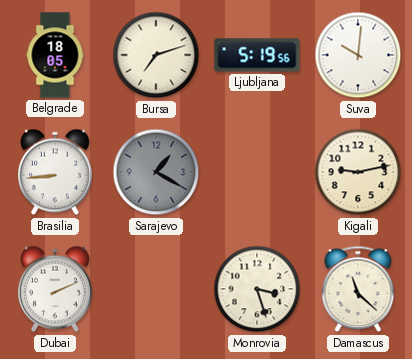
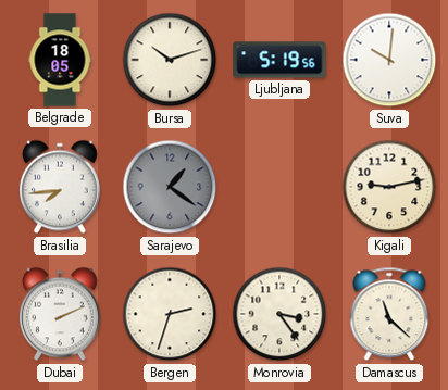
Bursa: 7:12 -> 10:12 (170, 60)
Brasilia: 8:44 -> 7:44 (61, 187)
Sarajevo: 1:20 -> 1:21 (170, 187)
Bergen: none -> 2:33 (170, 314)
Monrovia: 3:27 -> 3:24 (279, 314)
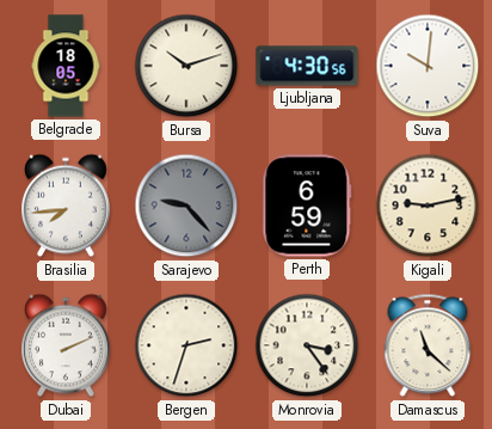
Ljubljana: 5:19 -> 4:30 (307, 66)
Sarajevo: 1:21 -> 9:23 (186, 206)
Perth: none -> 6:59 (307, 206)
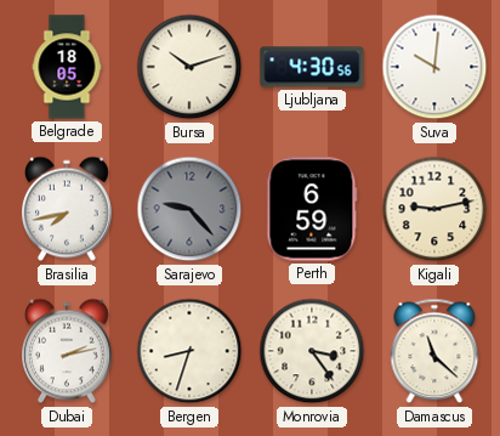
Brasilia: 7:44 -> 7:43 (68, 209)
Dubai: 2:11 -> 2:13 (68, 351)
Bergen: 2:33 -> 8:33 (189, 351)
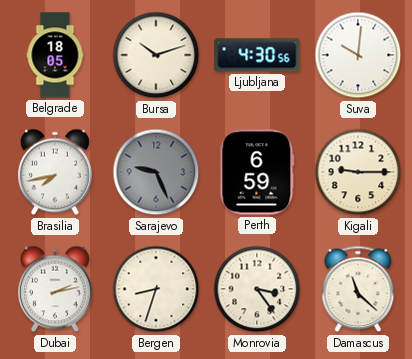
Sarajevo: 9:23 -> 9:26 (156, 172)
Kigali: 9:13 -> 9:15 (358, 172)
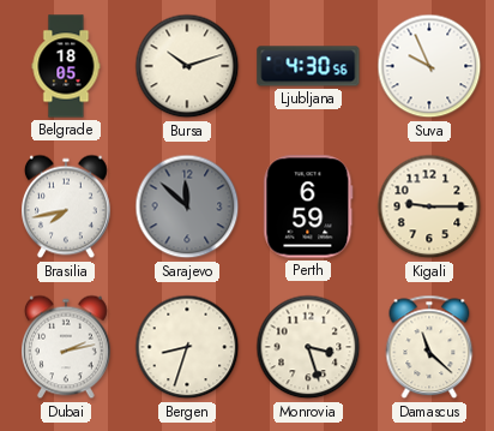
Suva: 10:01 -> 9:56 (429, 66)
Sarajevo: 9:26 -> 11:52 (187, 206)
Monrovia: 3:24 -> 3:27 (308, 347)
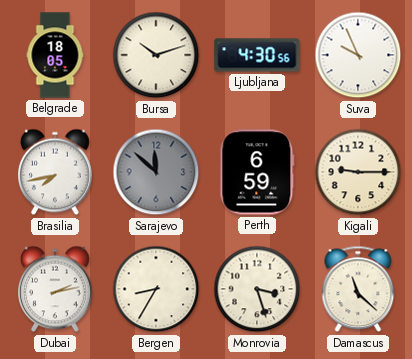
Bergen: 8:33 -> 8:35 (156, 289)
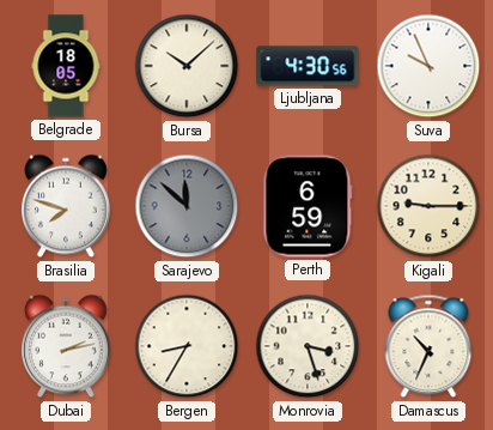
Bursa: 10:12 -> 10:08 (187, 66)
Brasilia: 7:43 -> 7:48 (67, 206)
Damascus: 11:22 -> 10:34 (428, 346)
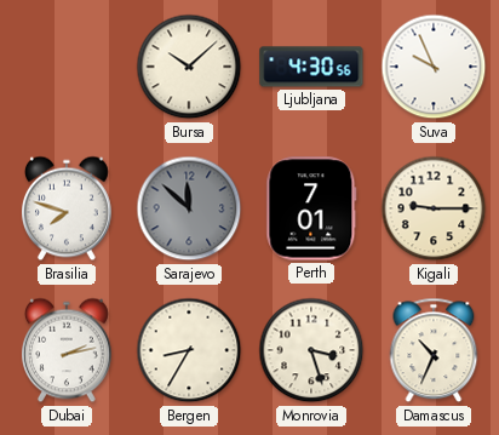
Belgrade: 18:05 -> none (66, 66)
Perth: 6:59 -> 7:01 (311, 208)
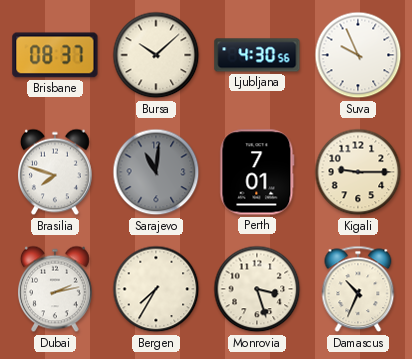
Brisbane: none -> 08:37 (55, 55)
Sarajevo: 11:52 -> 11:01 (156, 172)
Bergen: 8:35 -> 7:35 (156, 289)
